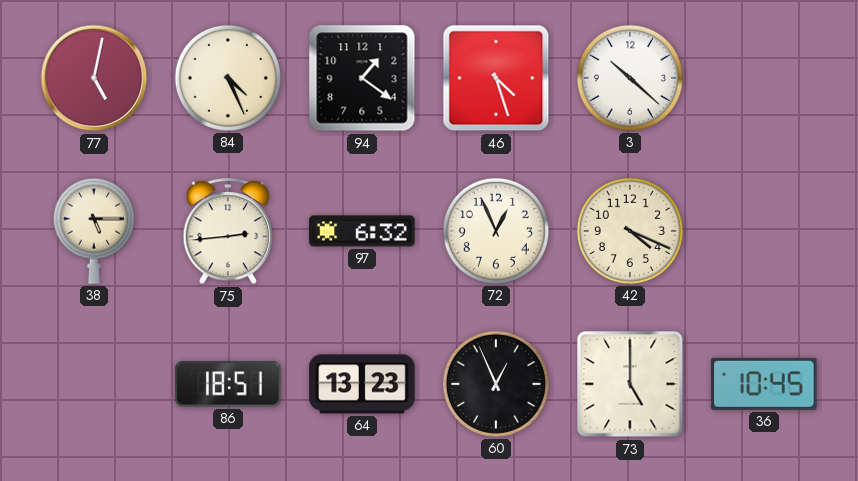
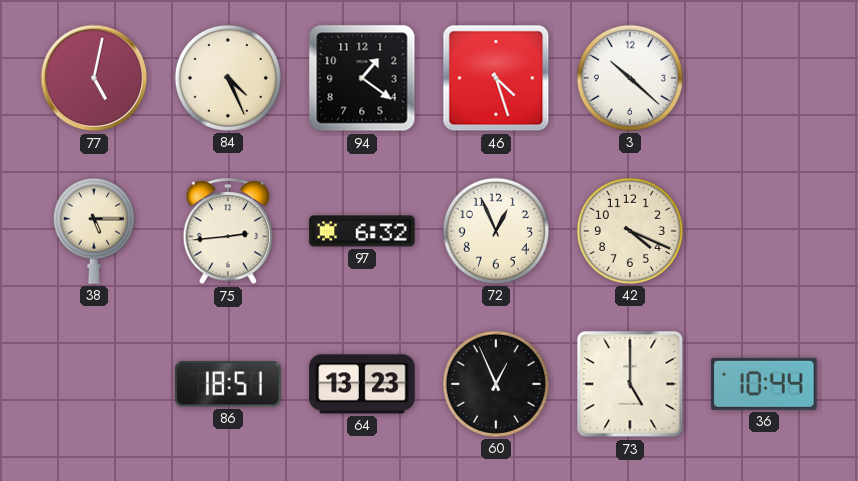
36: 10:45 -> 10:44 (764, 384)
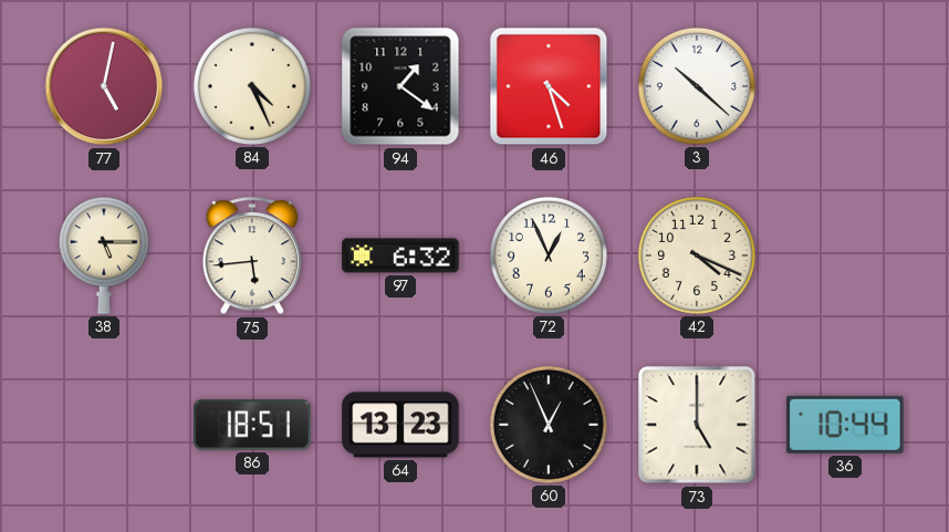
75: 2:44 -> 5:44 (252, 257)
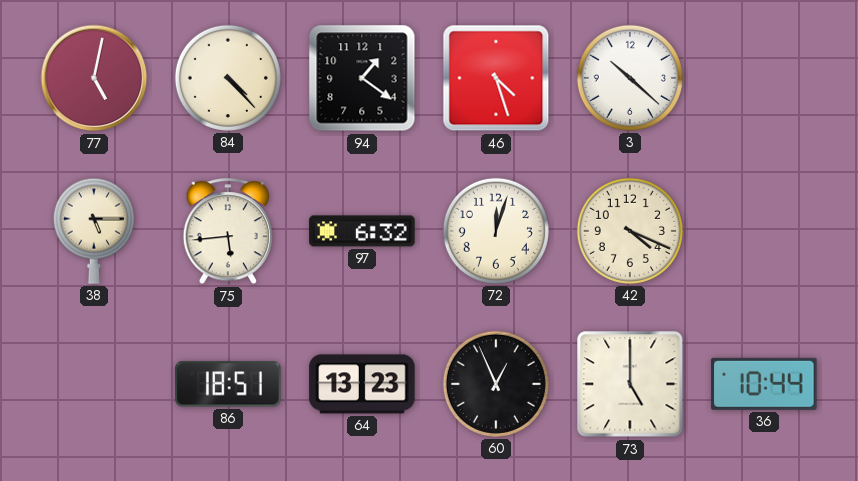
84: 4:26 -> 4:23 (228, 78)
72: 12:56 -> 12:03 (496, 231)
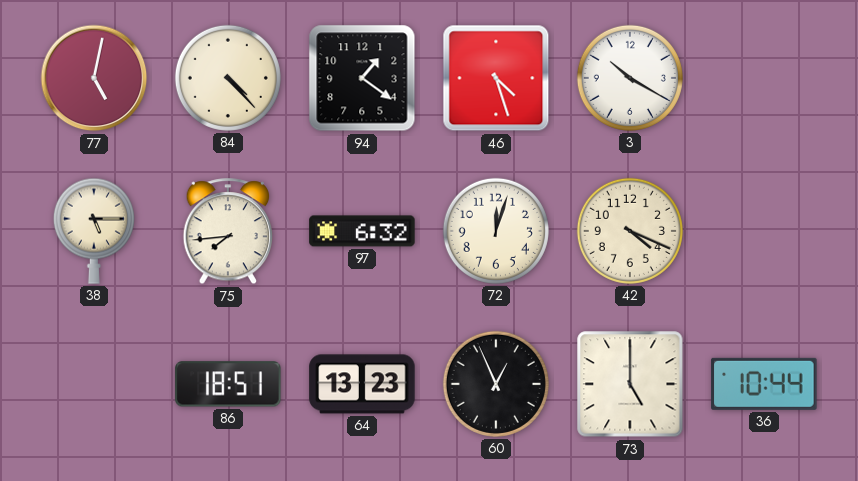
3: 10:22 -> 10:20 (630, 78)
75: 5:44 -> 7:44 (228, 232)
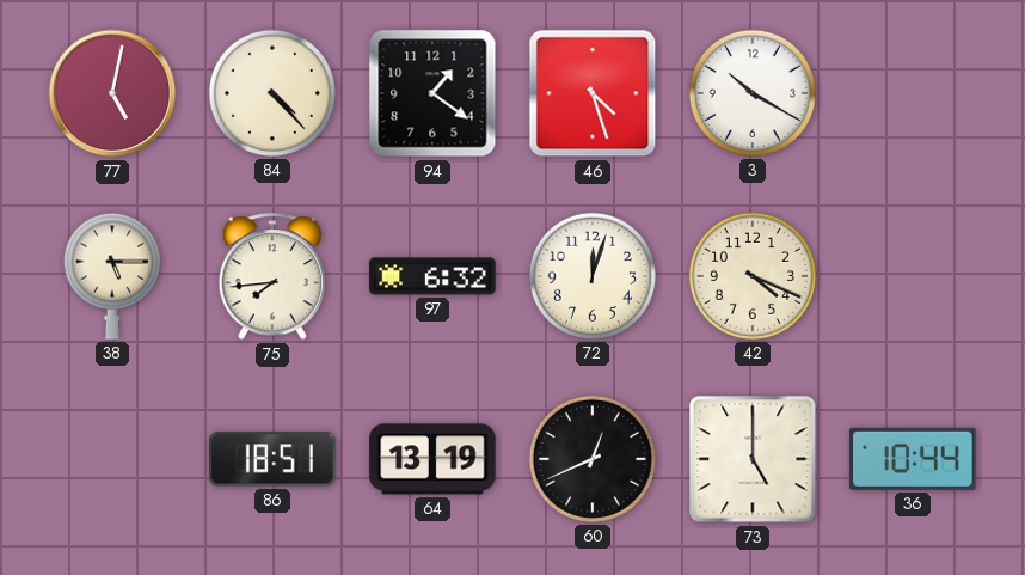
64: 13:23 -> 13:19 (432, 459)
60: 12:56 -> 12:41 (593, 459)
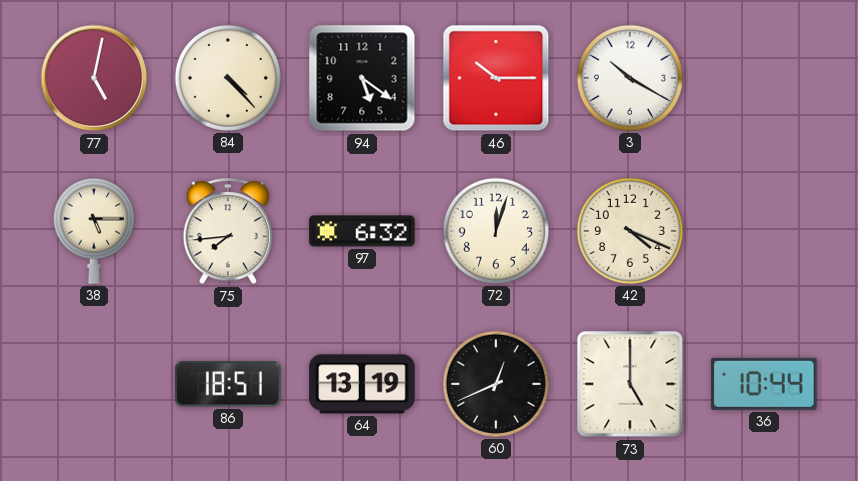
94: 1:21 -> 5:21 (362, 78)
46: 4:27 -> 10:15 (496, 78)
